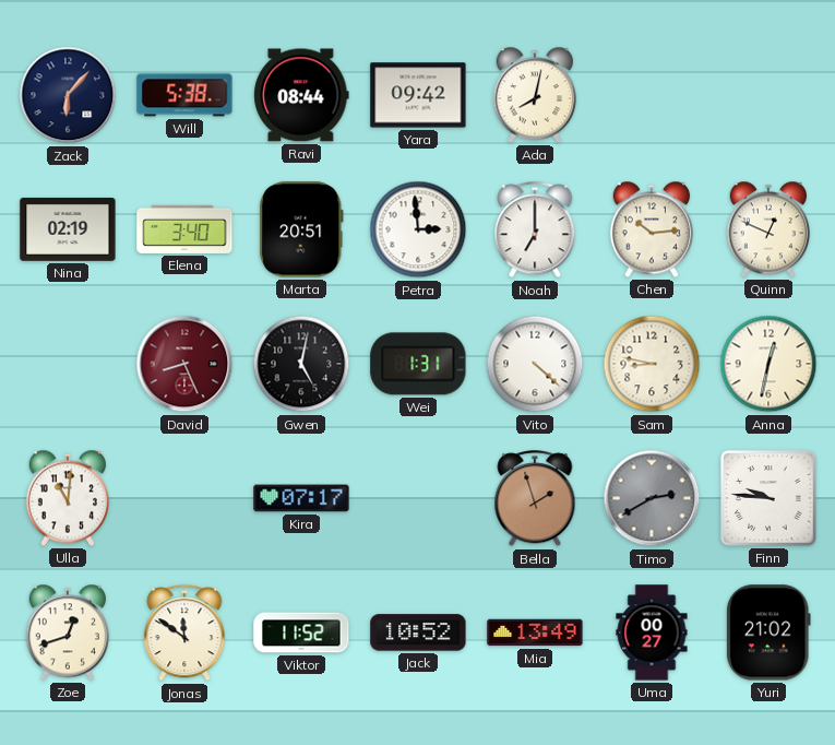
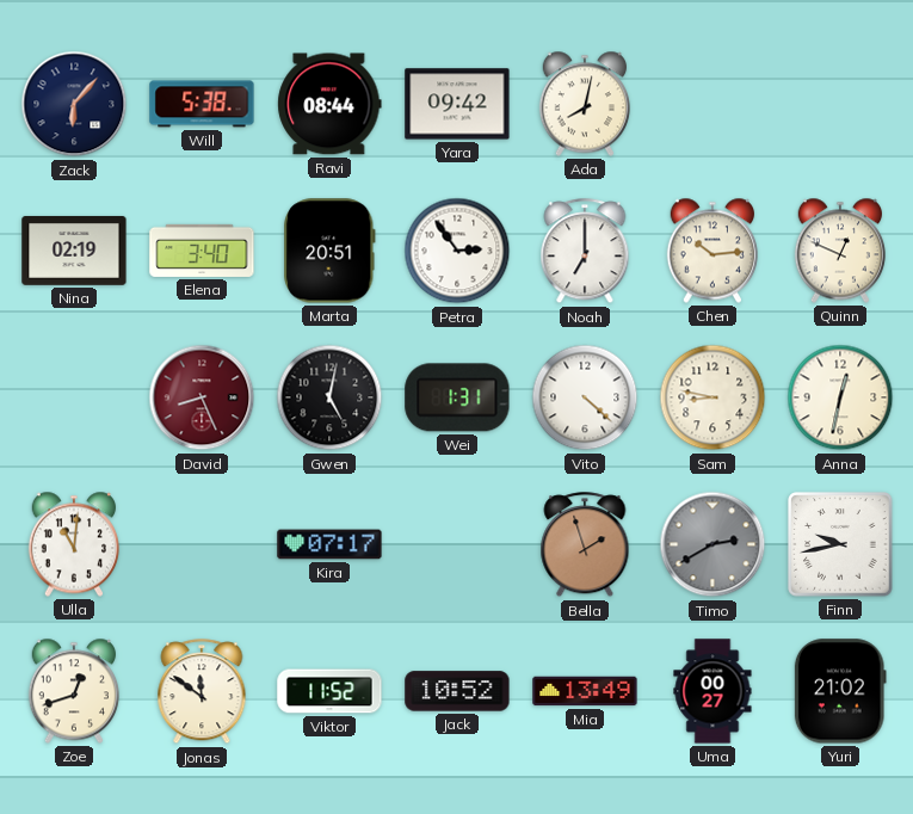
Petra: 2:59 -> 2:54 (457, 251)
Finn: 9:46 -> 9:43 (840, 544)
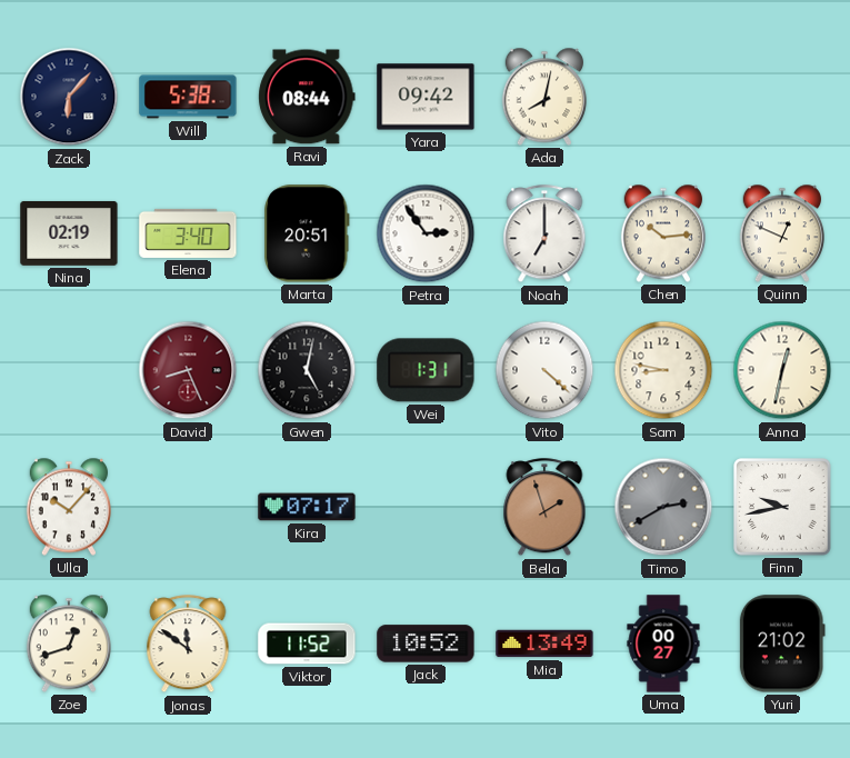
Ulla: 11:01 -> 10:07 (68, 507)
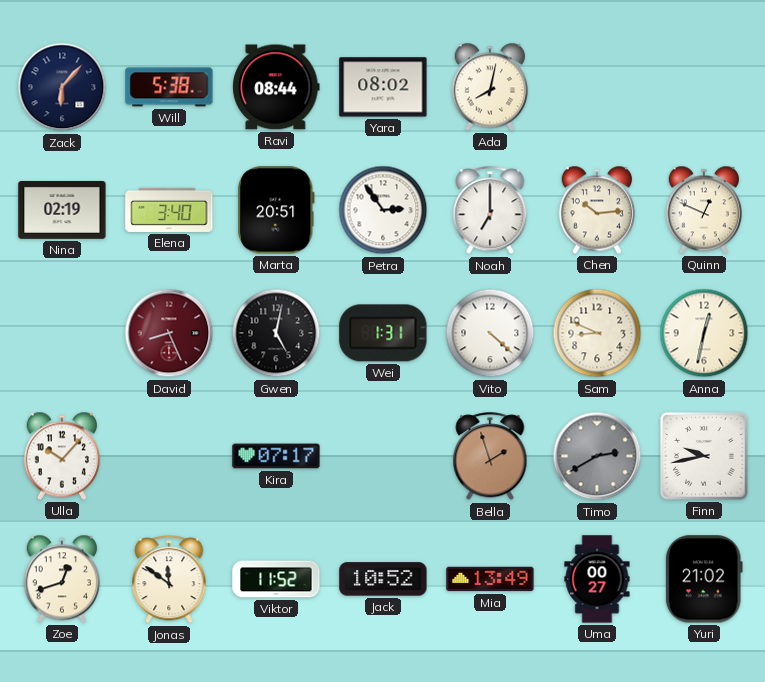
Yara: 09:42 -> 08:02 (383, 87)
Sam: 8:47 -> 8:49 (597, 333)
